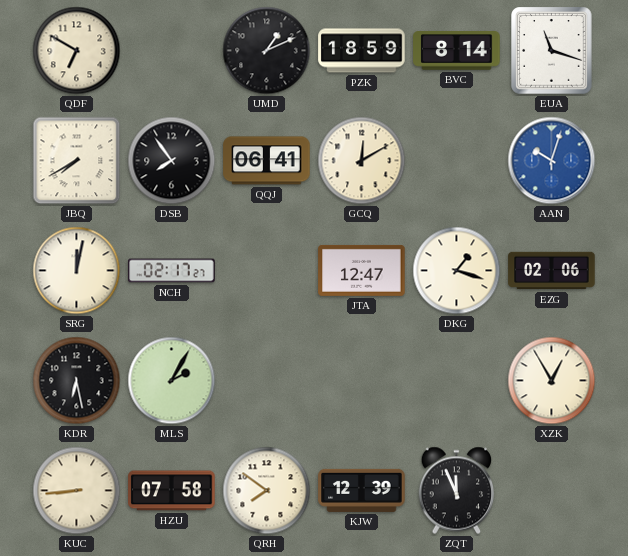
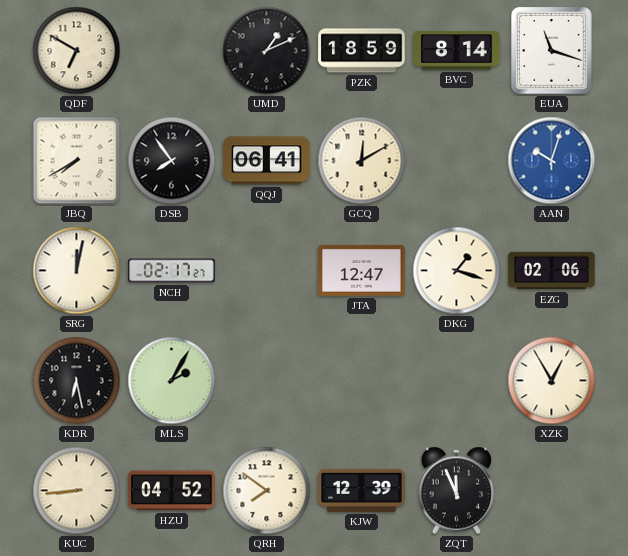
HZU: 07:58 -> 04:52 (172, 491)
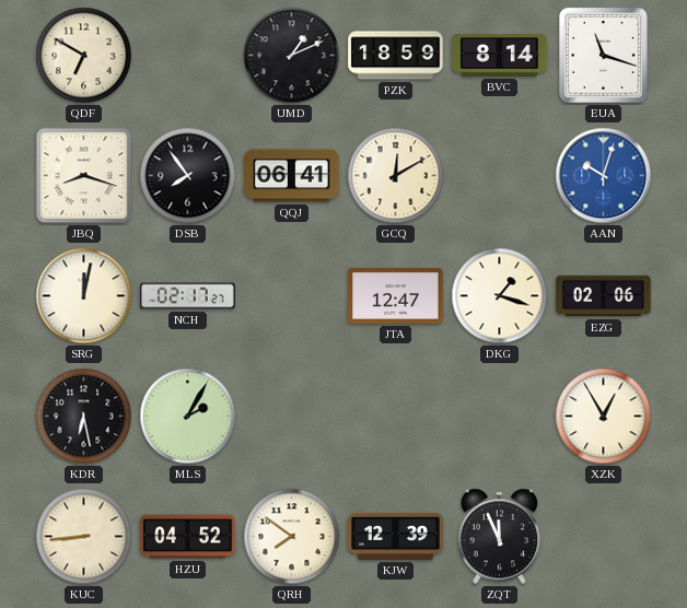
JBQ: 7:40 -> 8:18 (84, 176)
